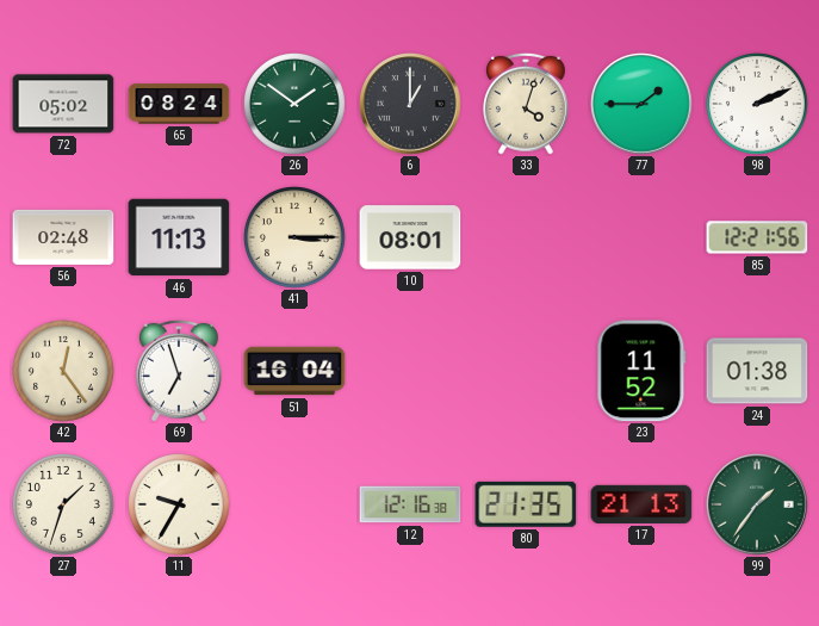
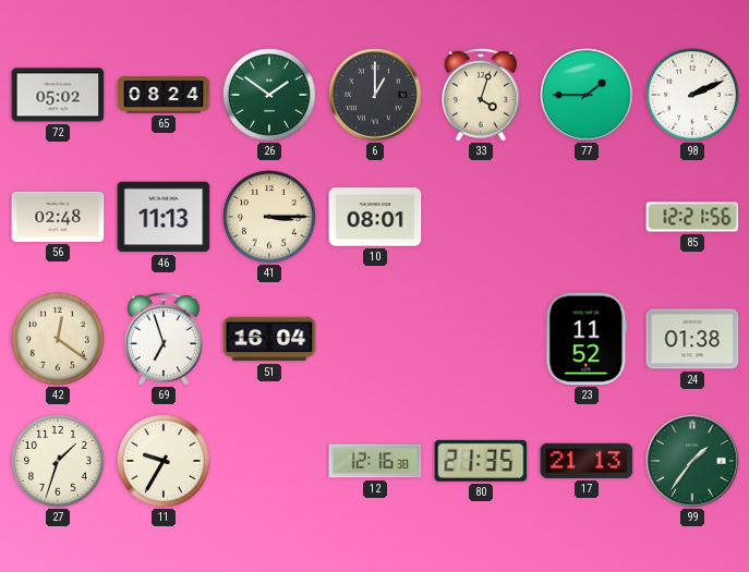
42: 12:24 -> 12:21 (59, 340)
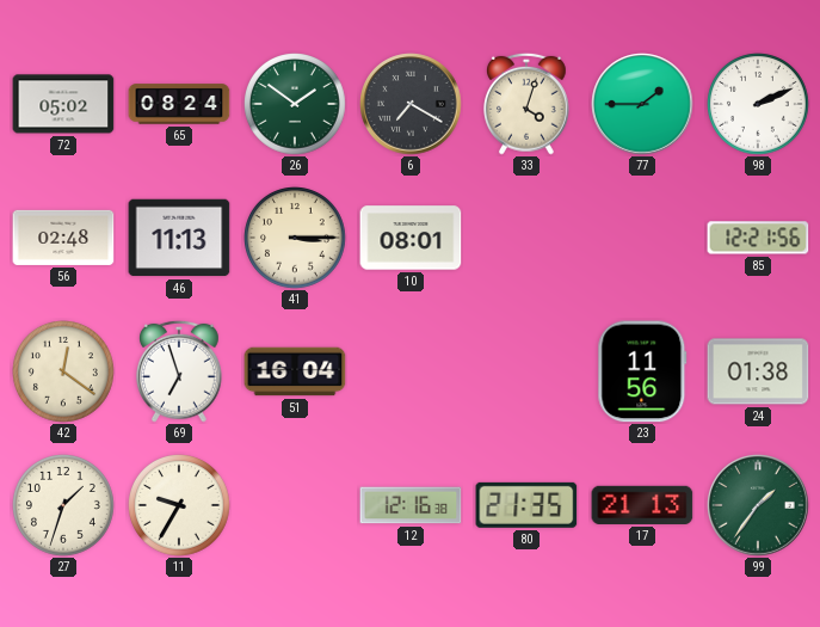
6: 1:00 -> 7:20 (411, 104)
23: 11:52 -> 11:56 (642, 371)
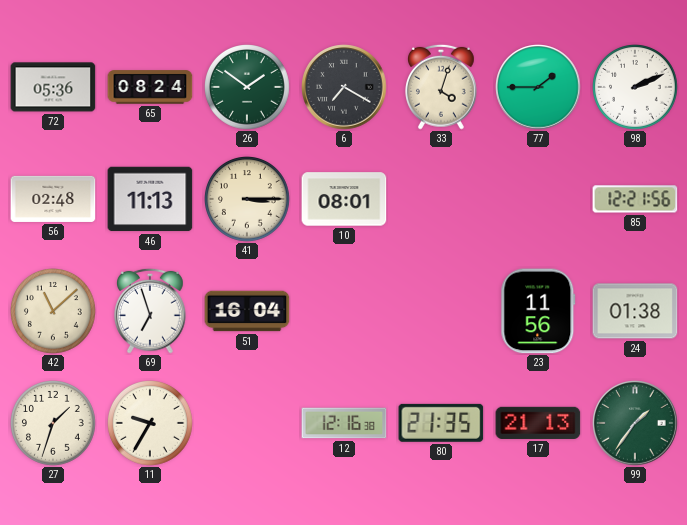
72: 05:02 -> 05:36 (53, 87)
42: 12:21 -> 11:08 (54, 312)
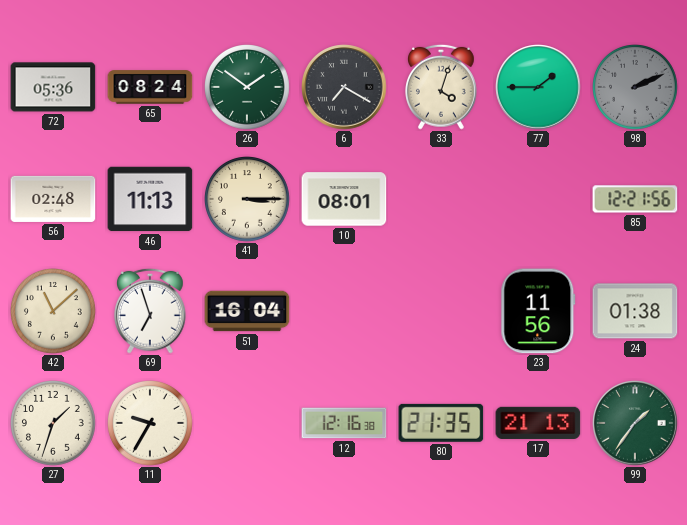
98 dial: white -> grey (636, 88)
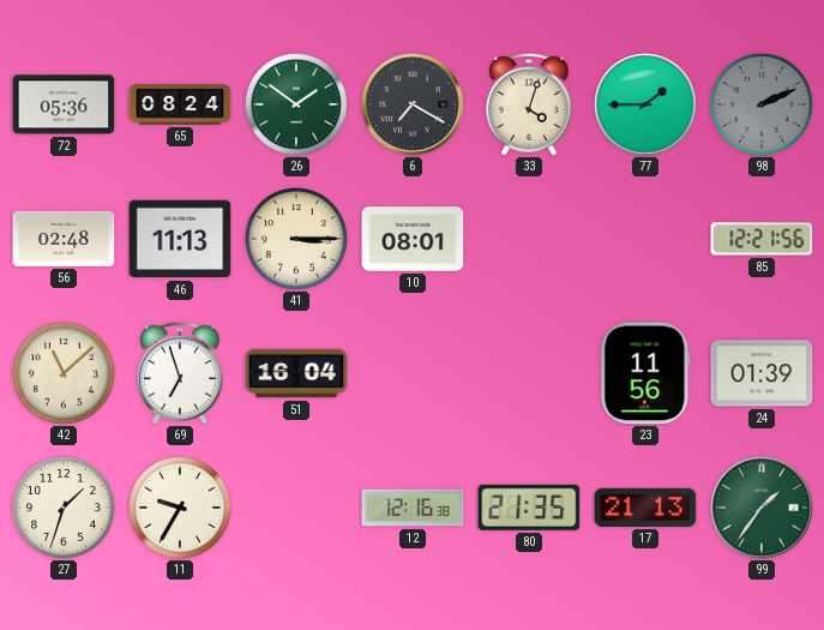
24: 01:38 -> 01:39 (762, 373)
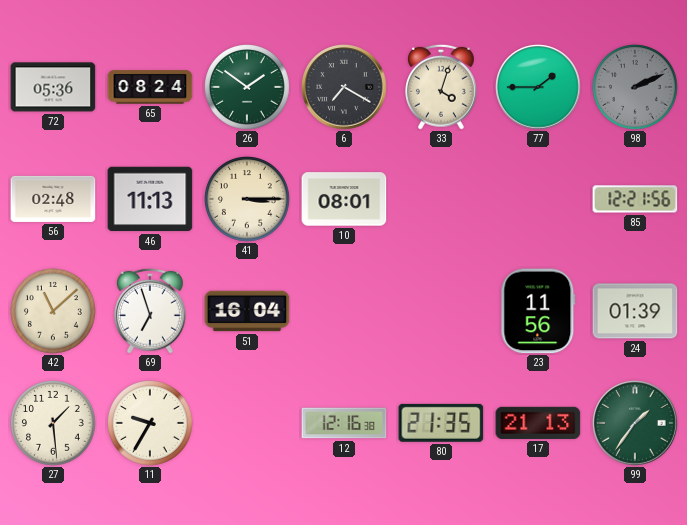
27: 1:33 -> 1:29 (54, 424)
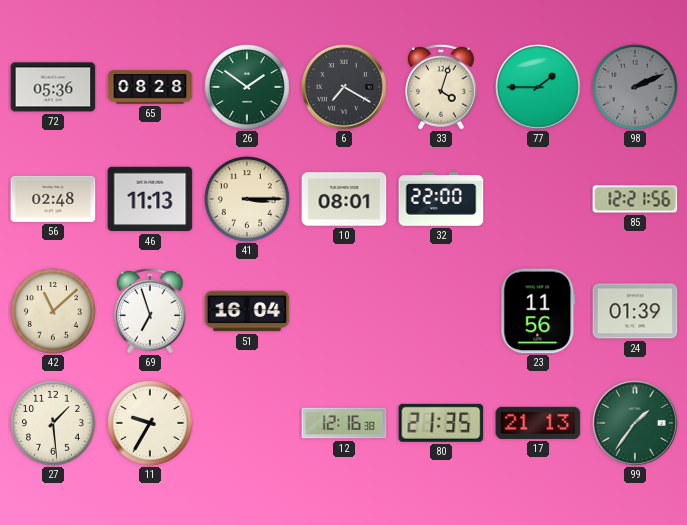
65: 08:24 -> 08:28 (150, 87)
32: none -> 22:00 (441, 199)
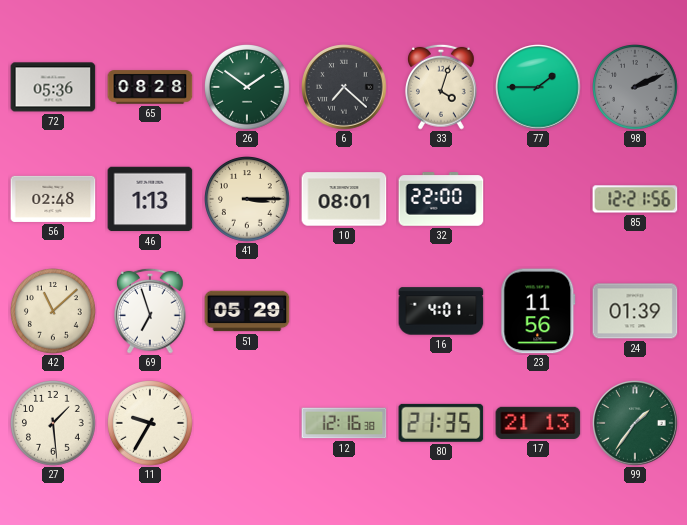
6: 7:20 -> 7:22 (344, 87)
46: 11:13 -> 1:13 (150, 199)
51: 16:04 -> 05:29 (247, 311)
16: none -> 4:01 (441, 311)
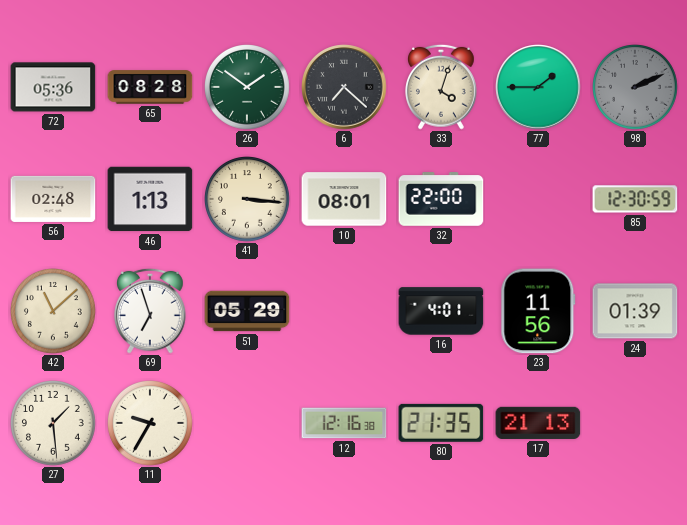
41: 3:15 -> 3:16 (248, 200)
85: 12:21 -> 12:30 (635, 199)
99: 1:36 -> none (635, 423)
